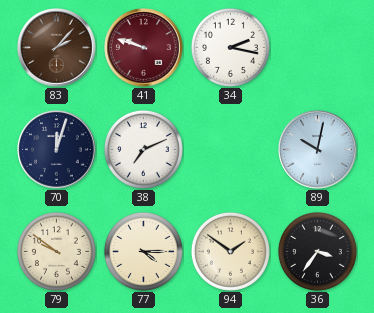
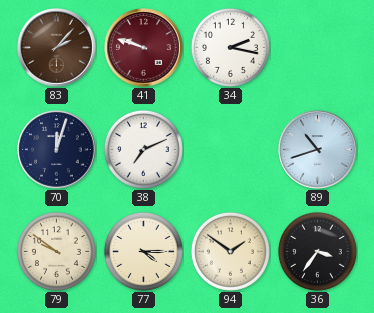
89: 10:02 -> 10:42 (318, 150)
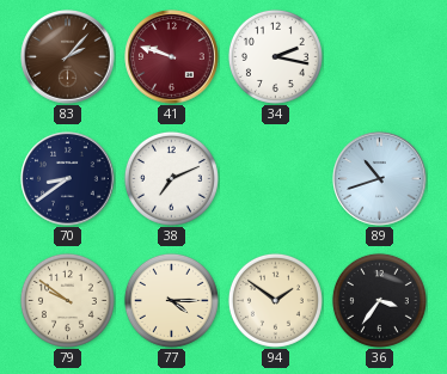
70: 12:03 -> 8:39 (68, 179)
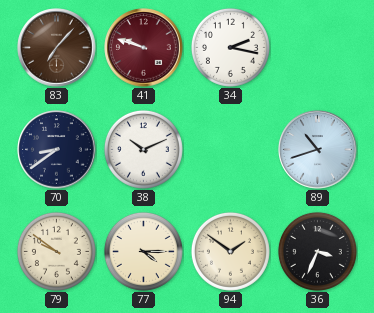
83: 2:07 -> 7:07 (57, 48)
38: 7:11 -> 10:11 (143, 149)
36: 3:36 -> 3:34 (317, 251)
